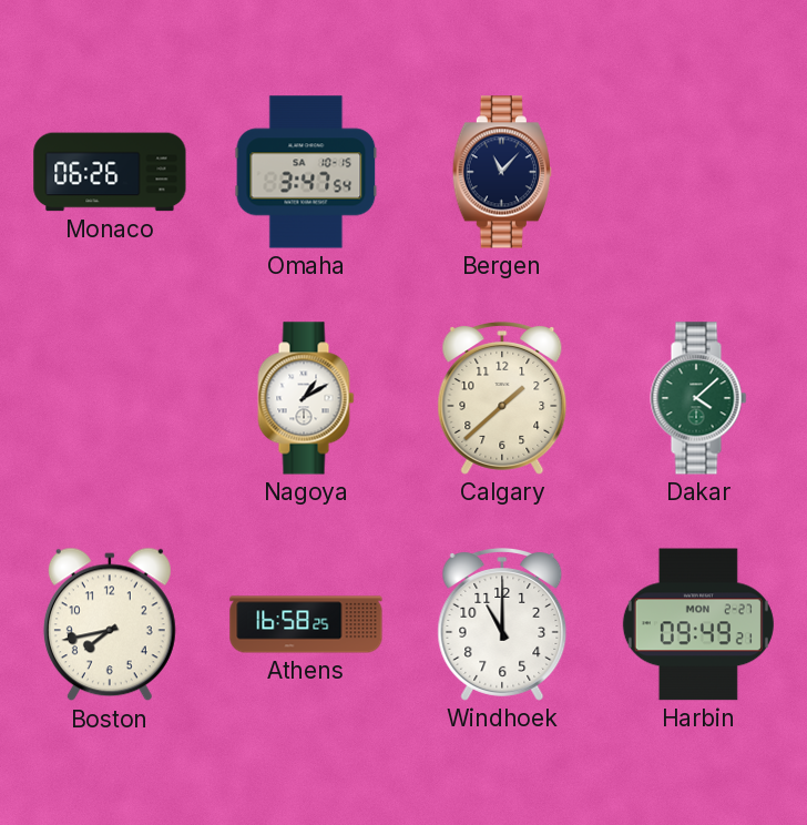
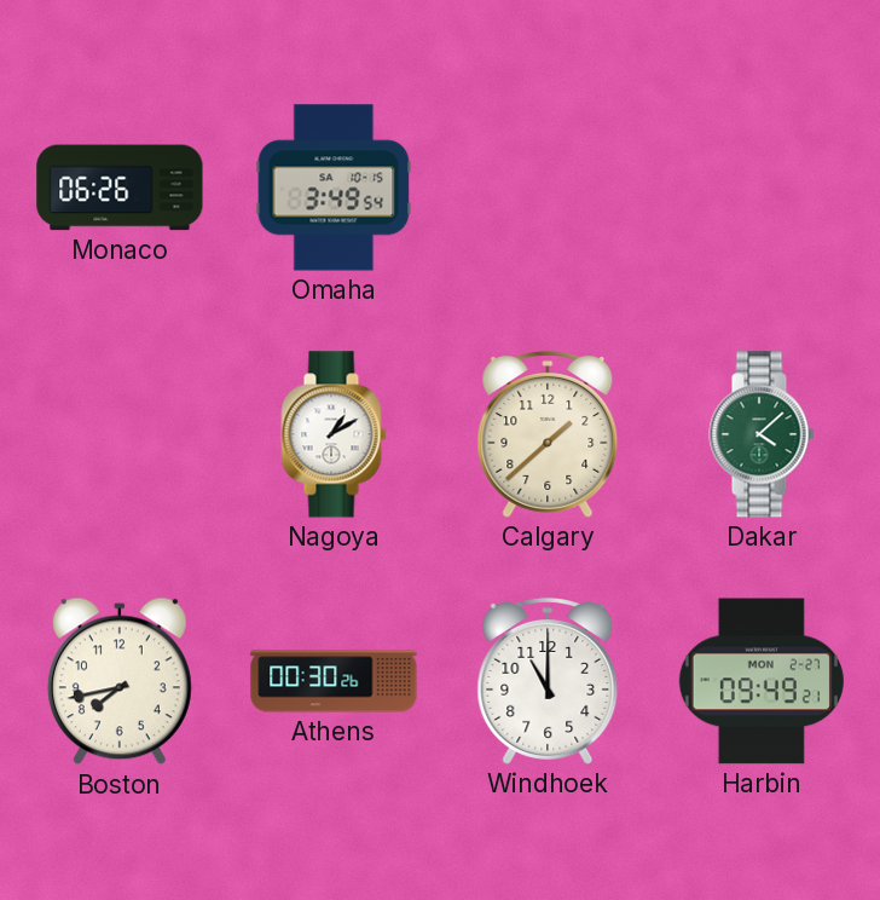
Omaha: 3:47 -> 3:49 (334, 187)
Bergen: 11:07 -> none (502, 172)
Athens: 16:58 -> 00:30 (334, 681)
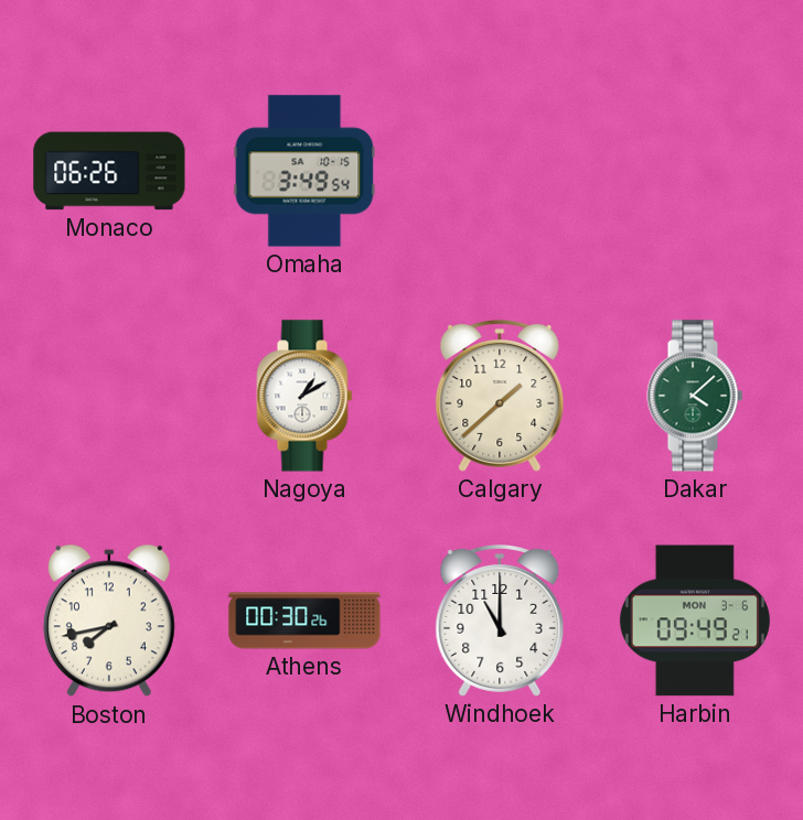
Harbin date: MON 2-27 -> MON 3-6 (695, 621)
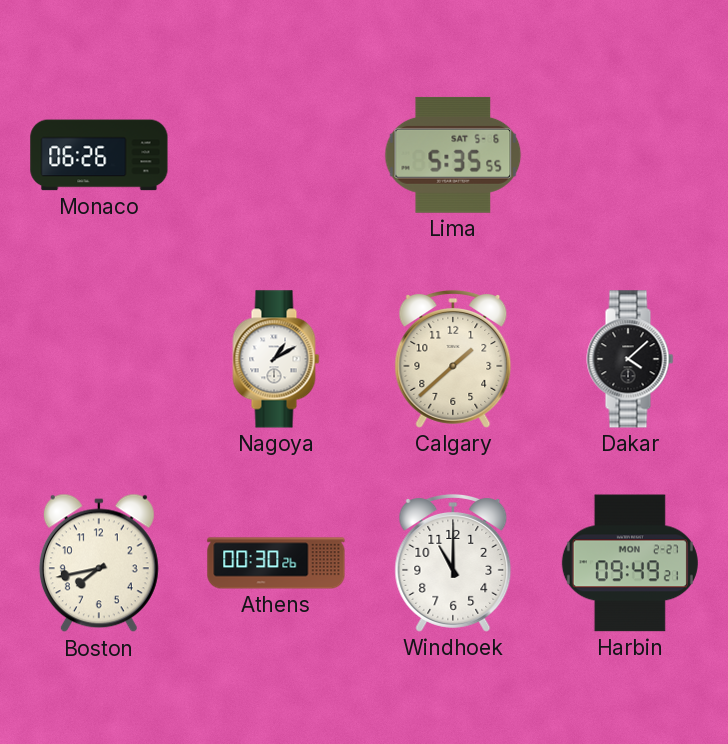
Omaha: 3:49 -> none (304, 171)
Lima: none -> 5:35 (453, 155)
Dakar dial: green -> black (630, 359)
Harbin date: MON 3-6 -> MON 2-27 (630, 563)
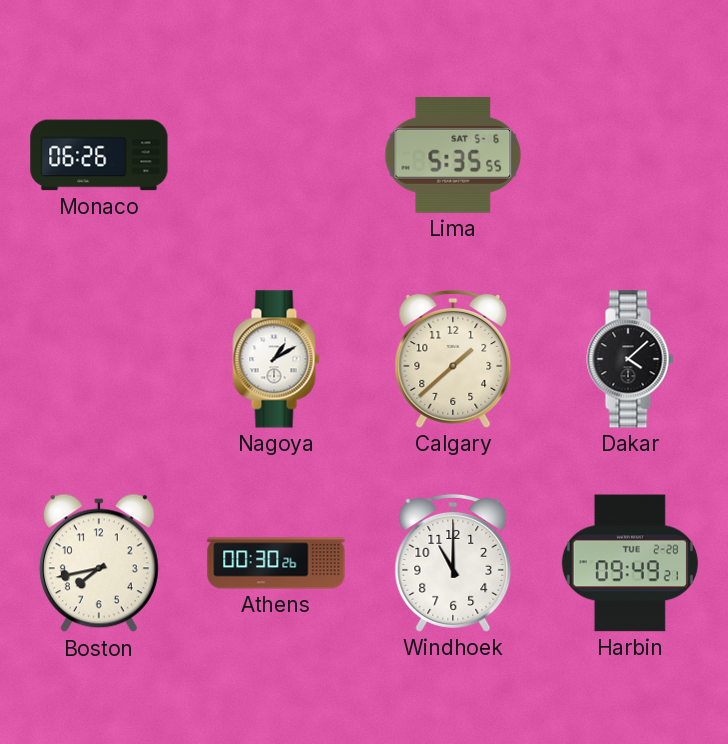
Harbin date: MON 2-27 -> TUE 2-28 (630, 563)
